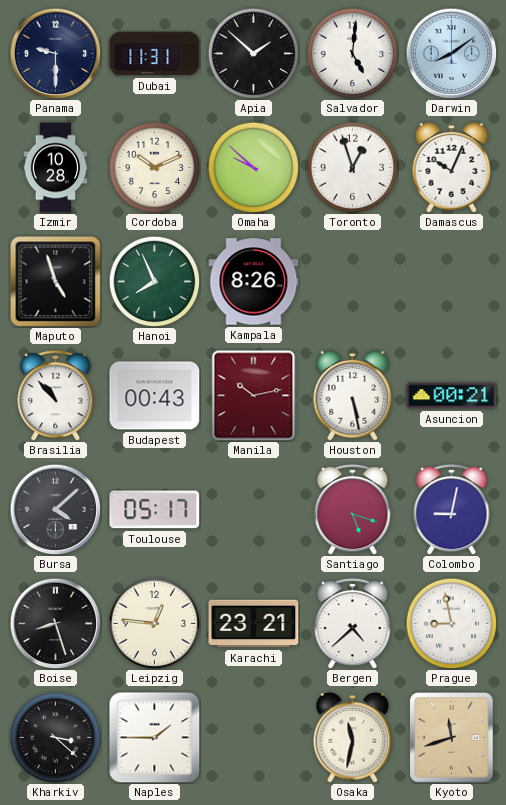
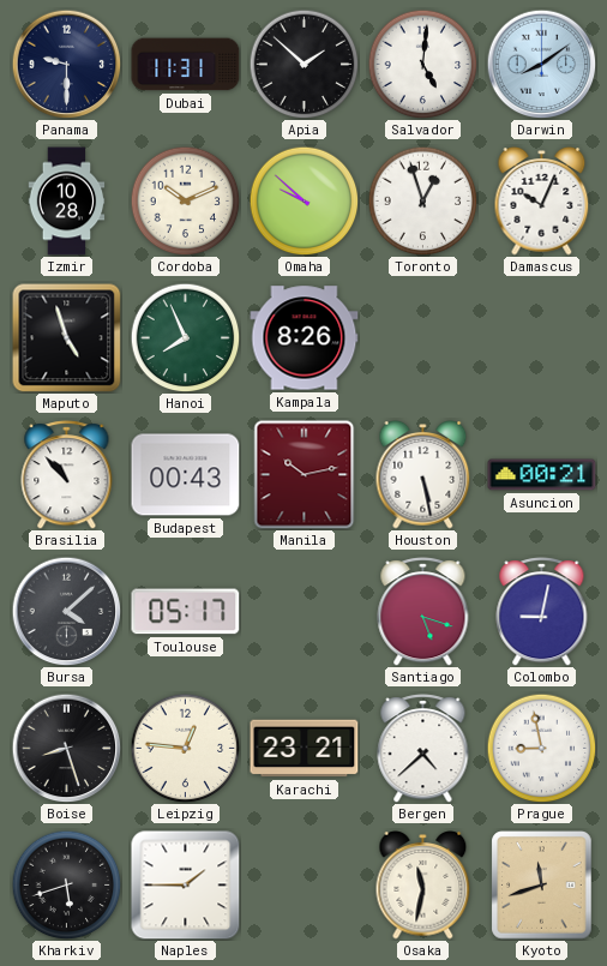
Kharkiv: 3:22 -> 5:42 (66, 884)
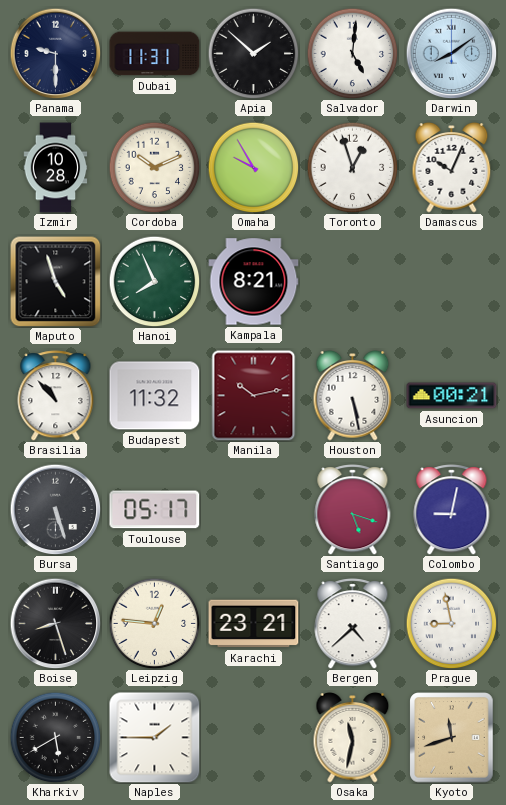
Omaha: 9:52 -> 9:55 (253, 167)
Kampala: 8:26 -> 8:21 (254, 282)
Budapest: 00:43 -> 11:32 (155, 396)
Bursa: 4:08 -> 5:27 (55, 509)
Kharkiv: 5:42 -> 5:40 (55, 737)
